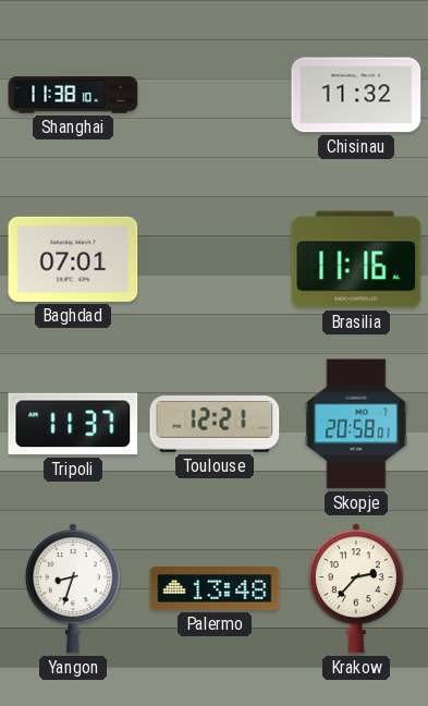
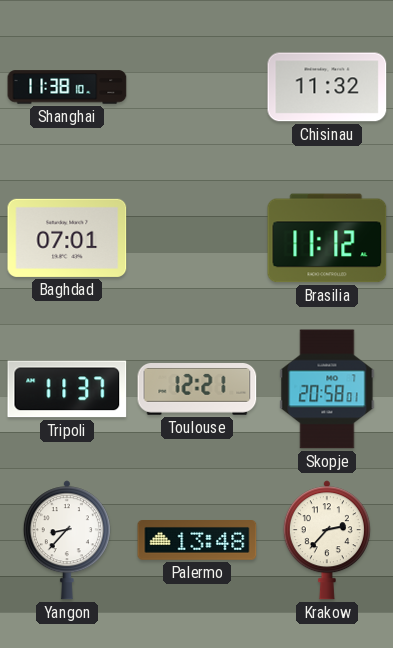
Brasilia: 11:16 -> 11:12 (327, 238)
Yangon: 8:33 -> 8:37 (67, 540)
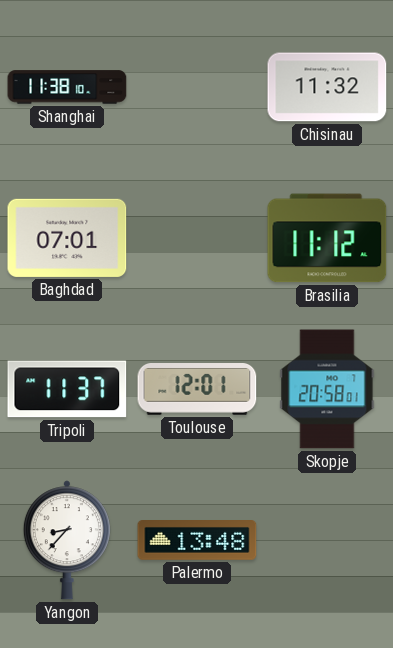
Toulouse: 12:21 -> 12:01 (197, 390)
Krakow: 2:37 -> none (327, 540)
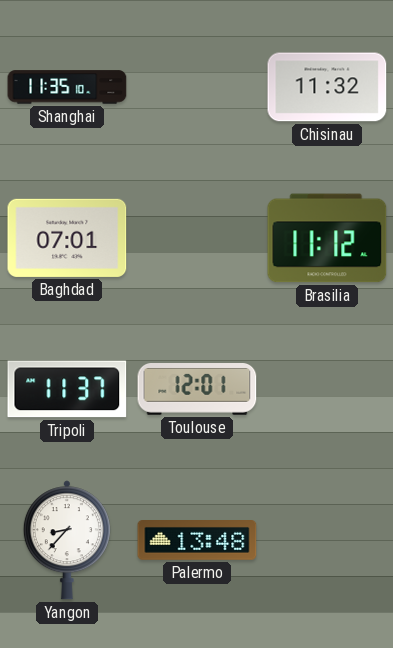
Shanghai: 11:38 -> 11:35 (67, 87)
Skopje: 20:58 -> none (327, 389)
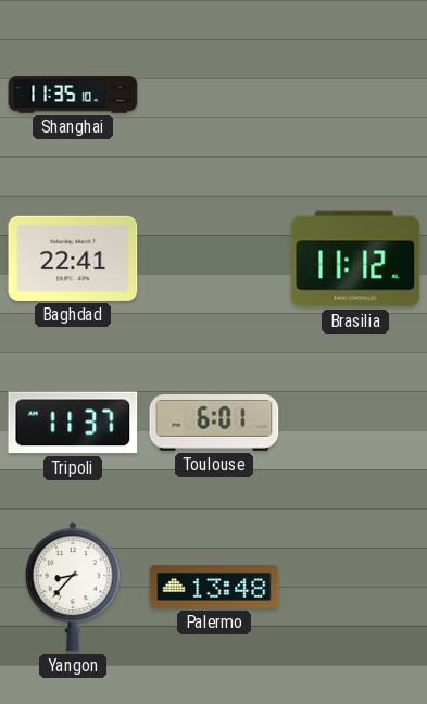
Chisinau: 11:32 -> none (327, 87)
Baghdad: 07:01 -> 22:41 (73, 259)
Toulouse: 12:01 -> 6:01 (214, 424)
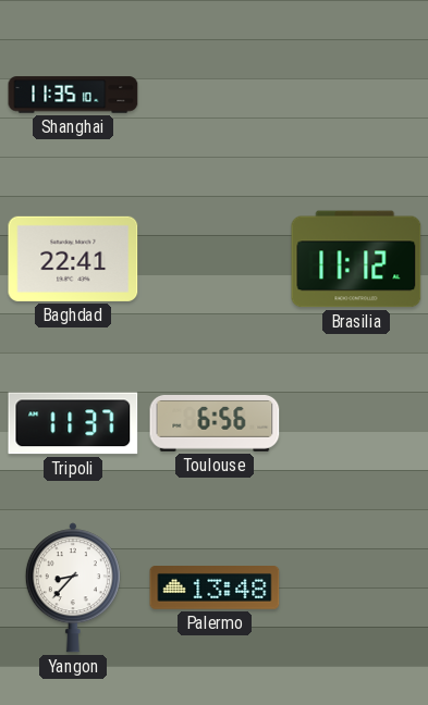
Toulouse: 6:01 -> 6:56 (215, 424)
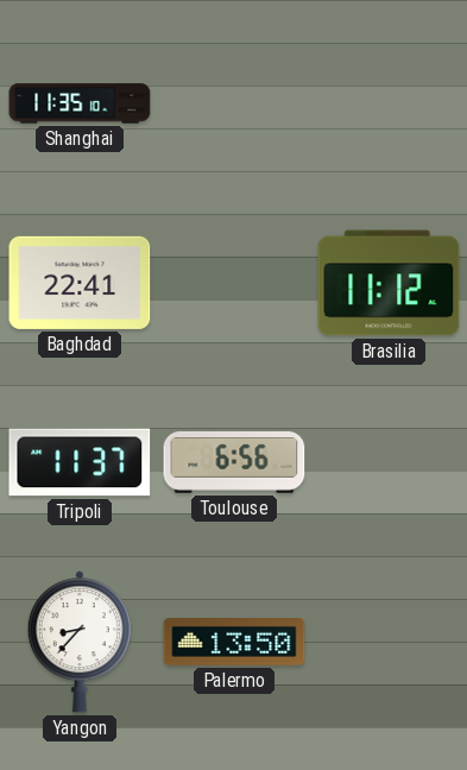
Palermo: 13:48 -> 13:50 (234, 643)
